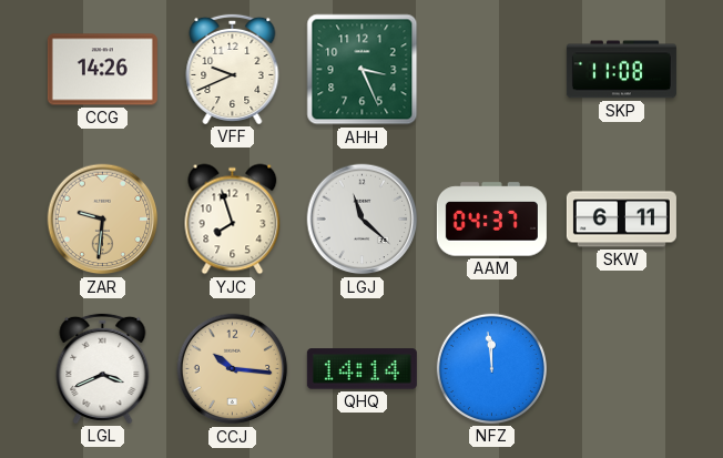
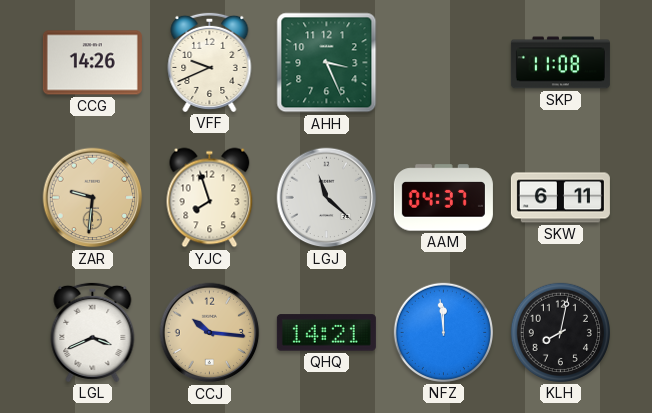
QHQ: 14:14 -> 14:21 (326, 333)
KLH: none -> 8:02 (560, 332)
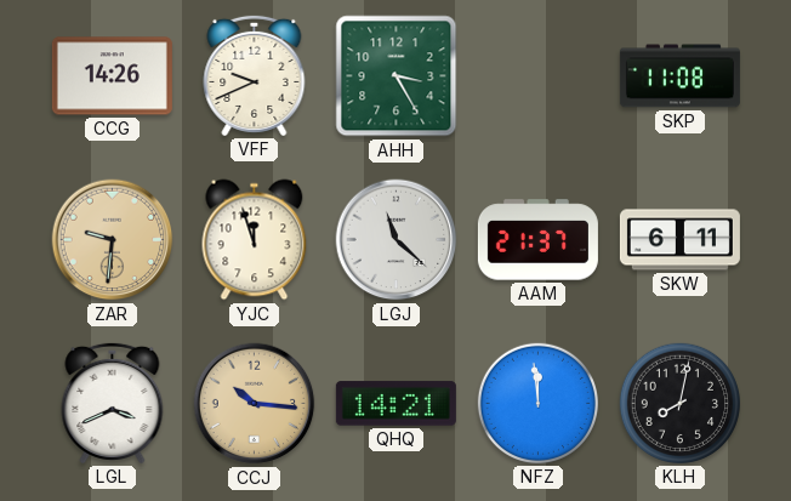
AHH: 3:26 -> 3:25 (397, 76)
YJC: 7:57 -> 11:57 (255, 240)
AAM: 04:37 -> 21:37 (537, 240)
